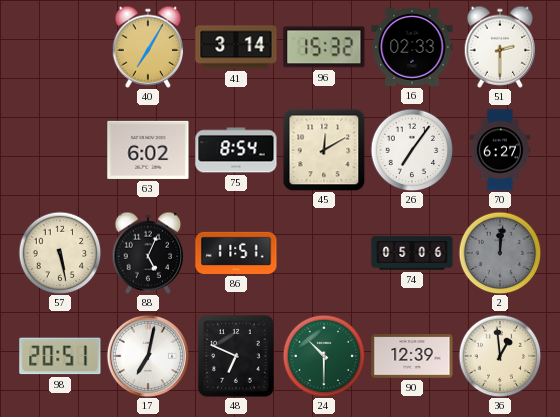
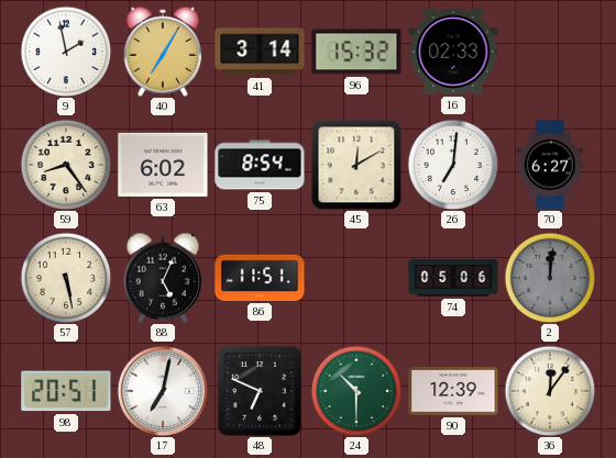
9: none -> 1:58 (66, 52)
51: 2:30 -> none (500, 47)
59: none -> 8:24 (66, 165)
26: 7:06 -> 7:01 (453, 165)
36: 12:59 -> 12:06 (550, 391)
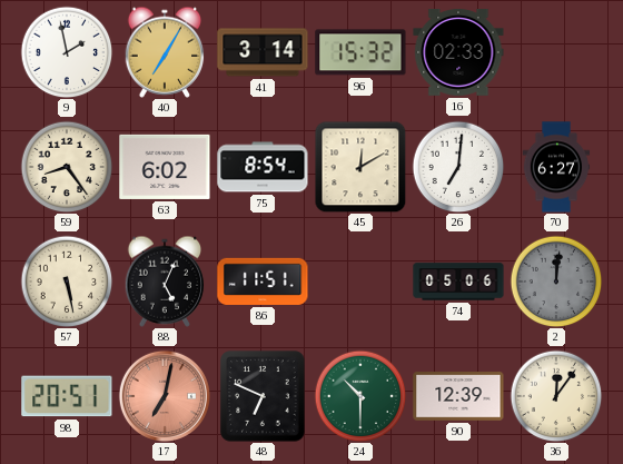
17 dial: white -> salmon (164, 395)
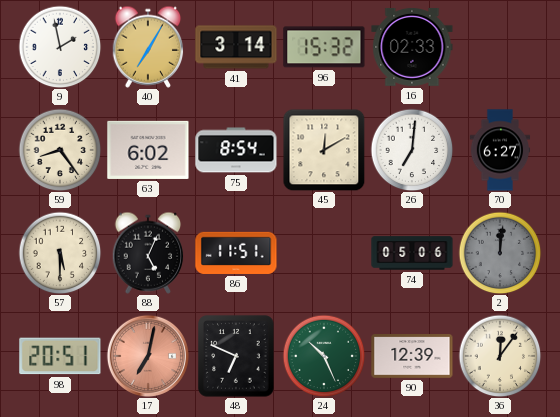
57: 5:28 -> 5:30 (60, 253)
24: 10:30 -> 10:26 (324, 356)
